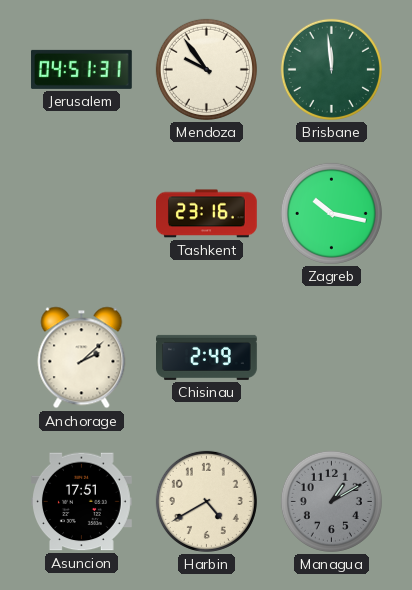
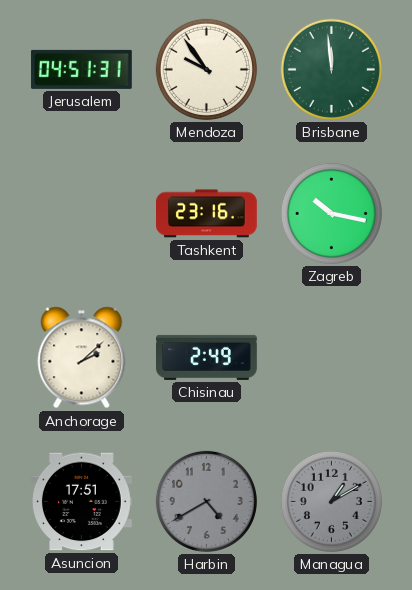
Harbin dial: cream -> grey (206, 501)
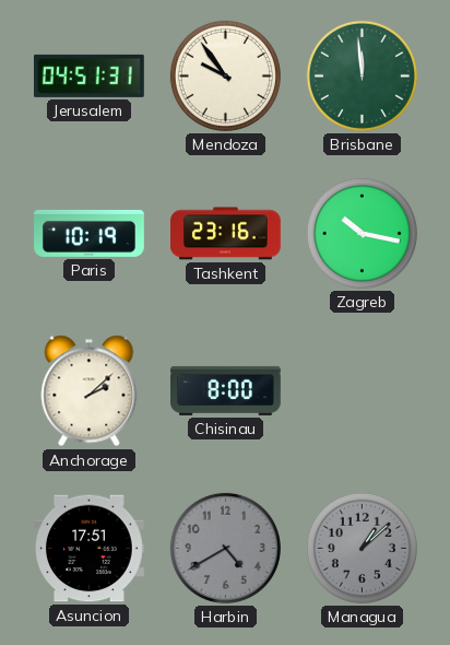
Paris: none -> 10:19 (90, 233)
Chisinau: 2:49 -> 8:00 (226, 390)
Managua: 1:10 -> 1:08 (362, 548)
